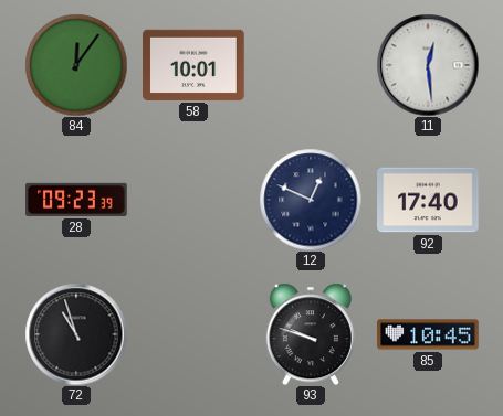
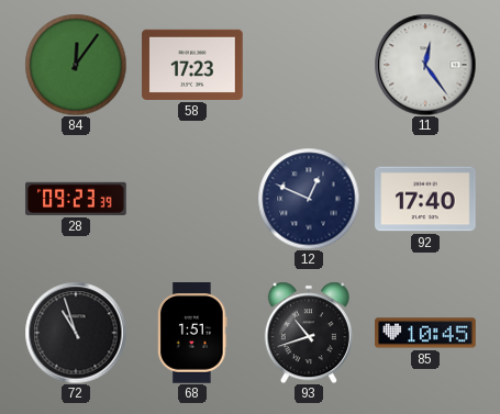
58: 10:01 -> 17:23 (192, 65)
11: 12:29 -> 12:24 (425, 65)
68: none -> 1:51 (192, 333)
93: 9:48 -> 10:42 (309, 333)
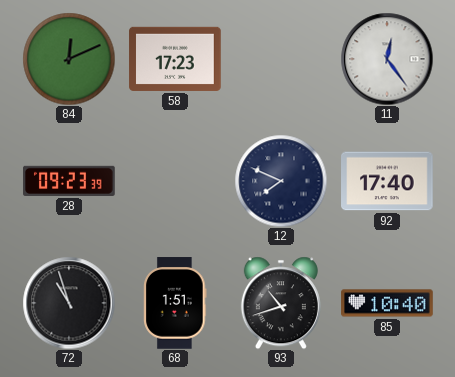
84: 12:06 -> 12:11 (69, 59)
12: 12:49 -> 7:49 (281, 181)
85: 10:45 -> 10:40 (387, 303)
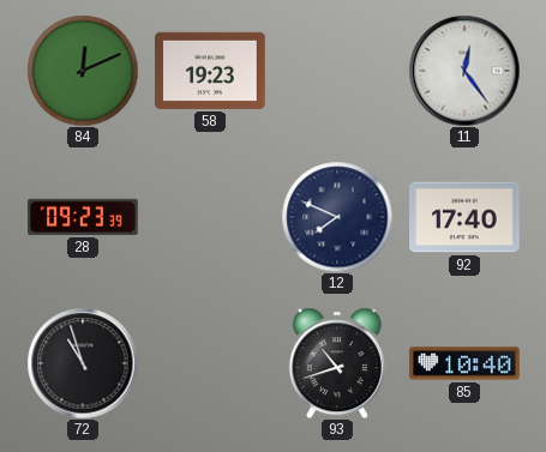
58: 17:23 -> 19:23 (210, 71)
68: 1:51 -> none (175, 303)
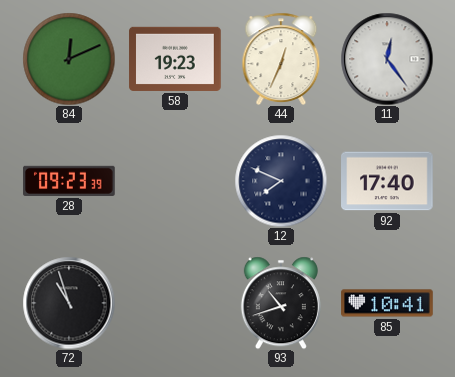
44: none -> 12:34 (281, 59)
85: 10:40 -> 10:41 (387, 303)
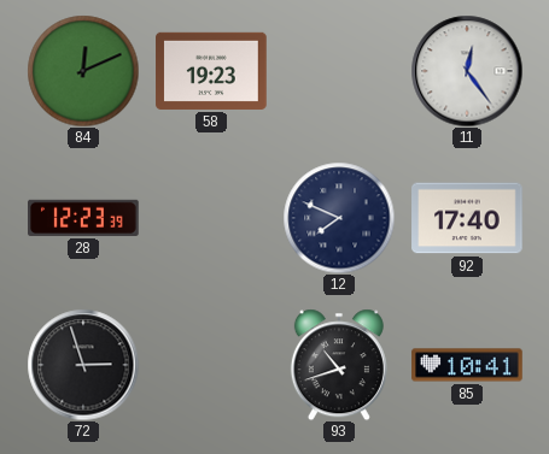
44: 12:34 -> none (281, 59)
28: 09:23 -> 12:23 (83, 218)
72: 10:57 -> 2:57 (83, 365)
